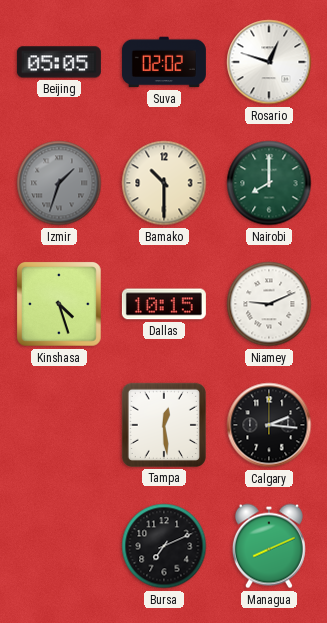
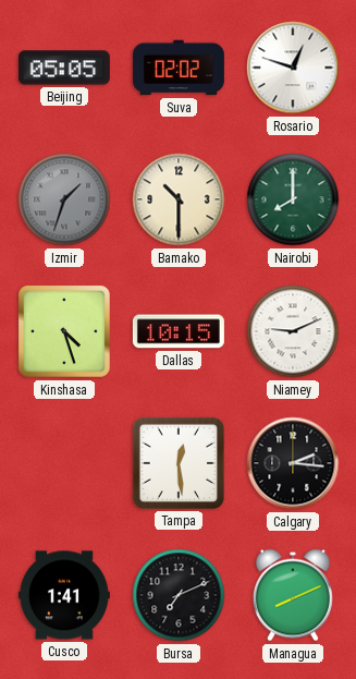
Cusco: none -> 1:41 (64, 595)
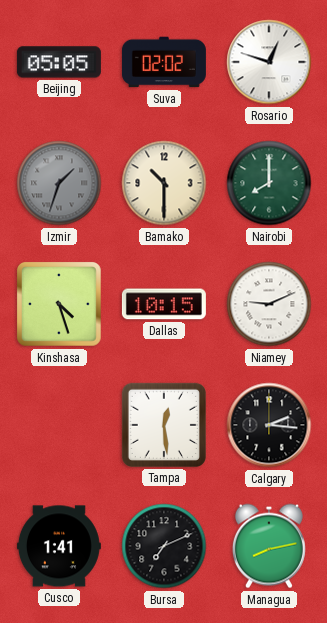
Managua: 8:11 -> 8:13 (269, 546)
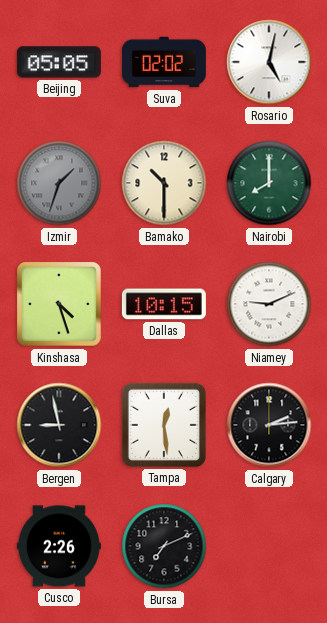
Rosario: 12:48 -> 5:02 (269, 62)
Bergen: none -> 8:58 (59, 425)
Calgary: 2:16 -> 2:14 (269, 425)
Cusco: 1:41 -> 2:26 (59, 546)
Managua: 8:13 -> none (269, 546)
